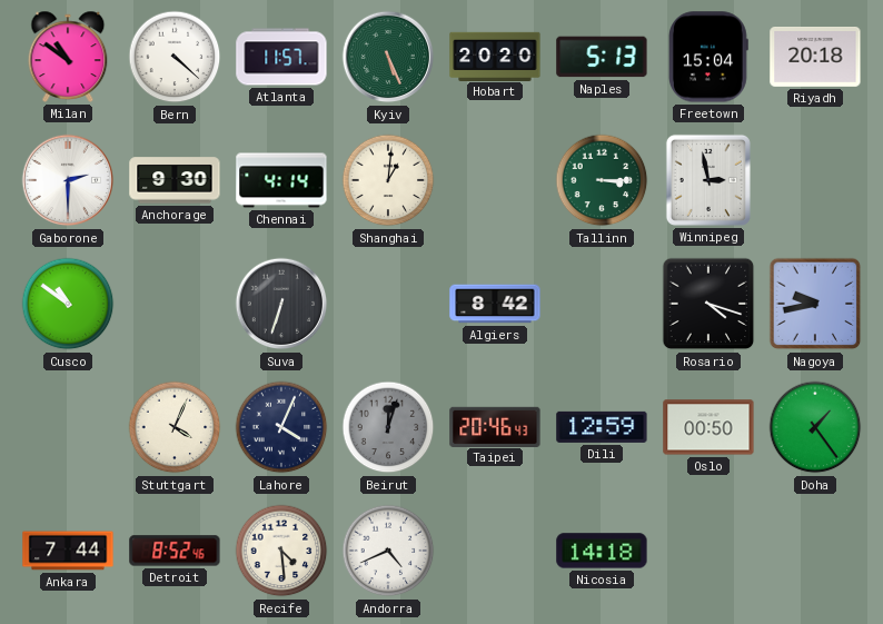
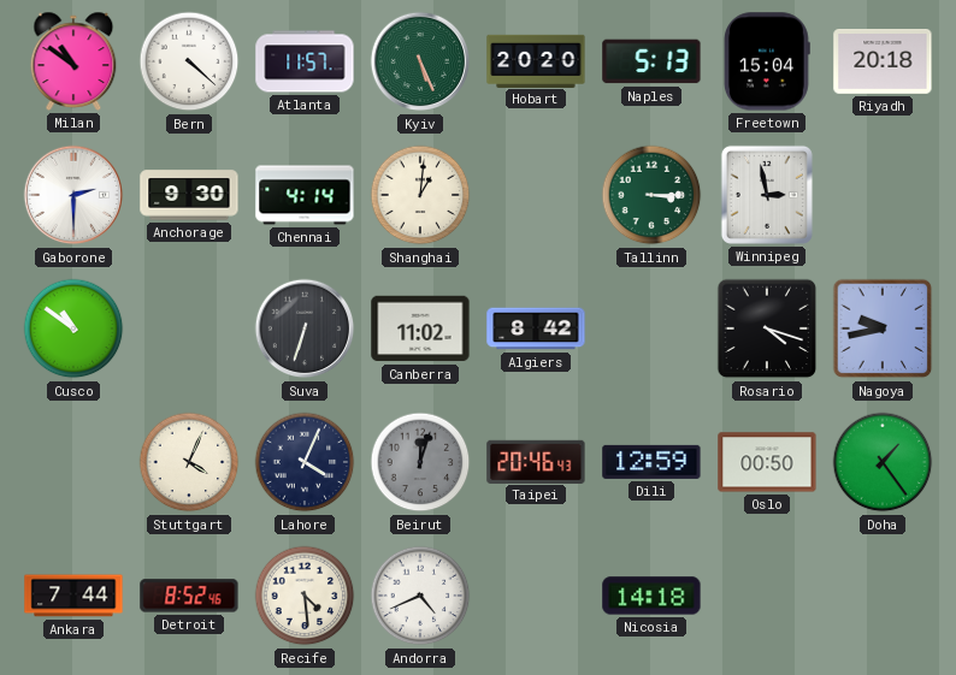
Canberra: none -> 11:02 (420, 328)
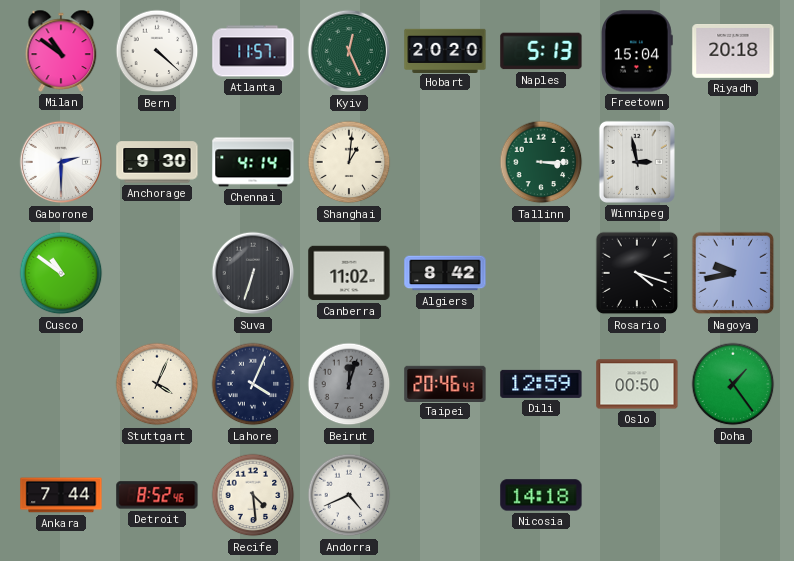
Kyiv: 5:26 -> 12:26 (349, 51)
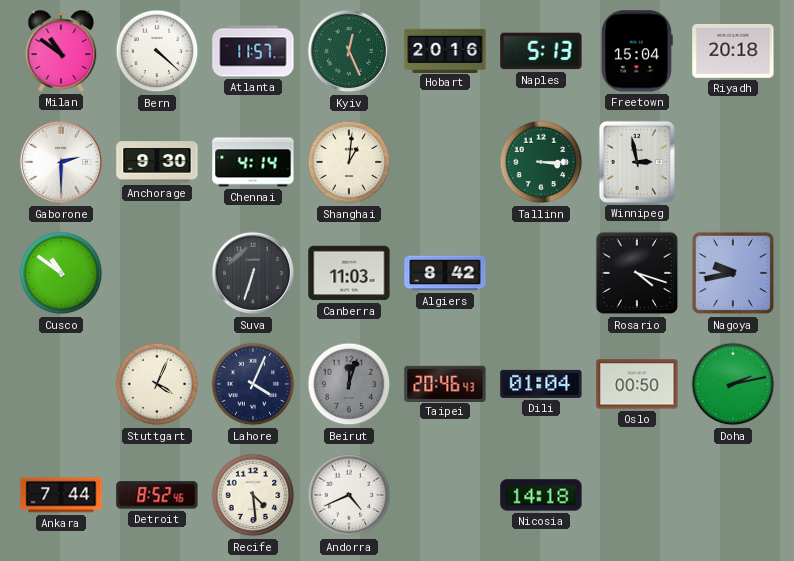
Hobart: 20:20 -> 20:16 (445, 50)
Canberra: 11:02 -> 11:03 (349, 273)
Dili: 12:59 -> 01:04 (541, 384)
Doha: 1:24 -> 2:13 (733, 384)
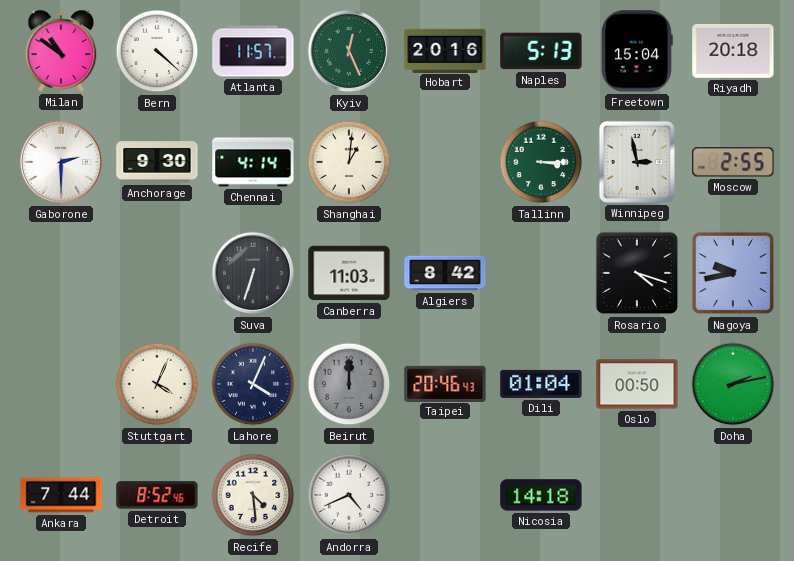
Moscow: none -> 2:55 (733, 162)
Cusco: 10:51 -> none (61, 273)
Beirut: 12:03 -> 12:00 (349, 384)
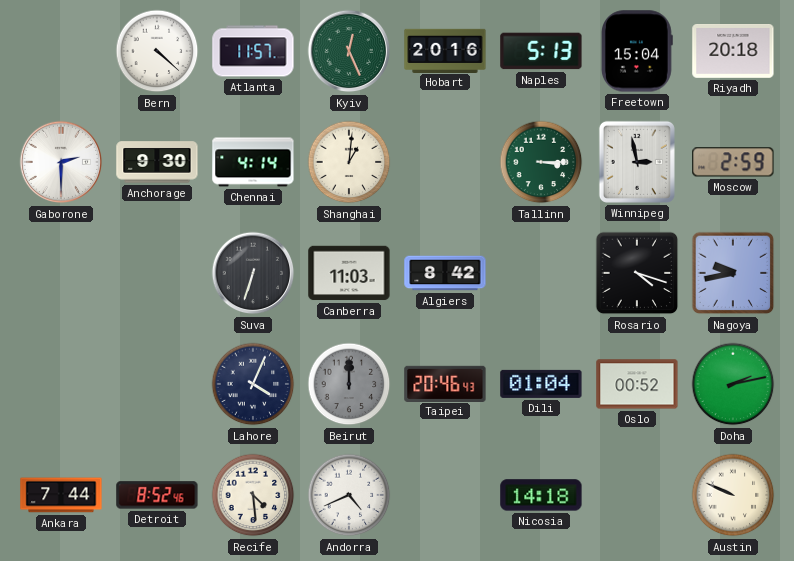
Milan: 10:51 -> none (61, 51)
Moscow: 2:55 -> 2:59 (733, 162)
Stuttgart: 4:04 -> none (157, 384)
Oslo: 00:50 -> 00:52 (637, 384)
Austin: none -> 9:49 (733, 495)
